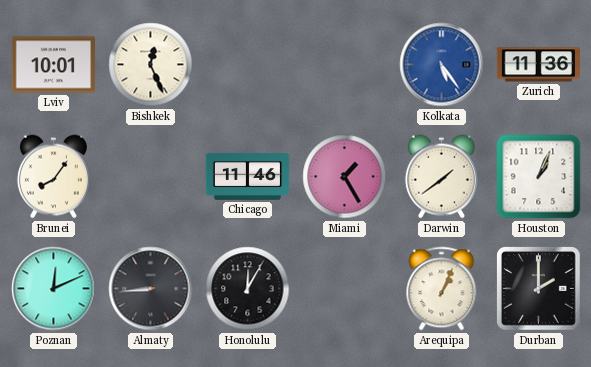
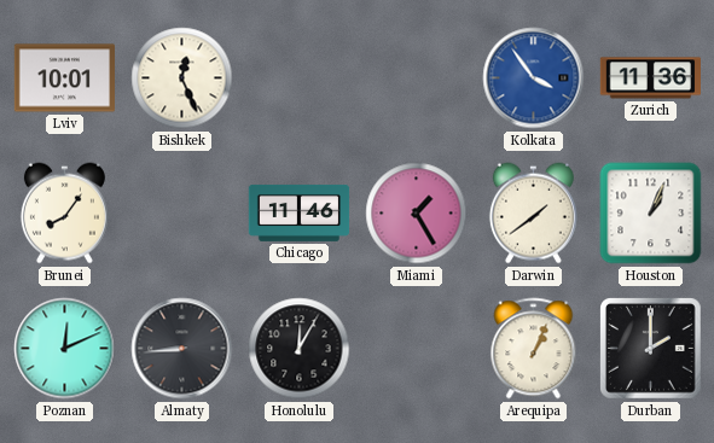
Kolkata: 5:24 -> 3:54 (534, 78)
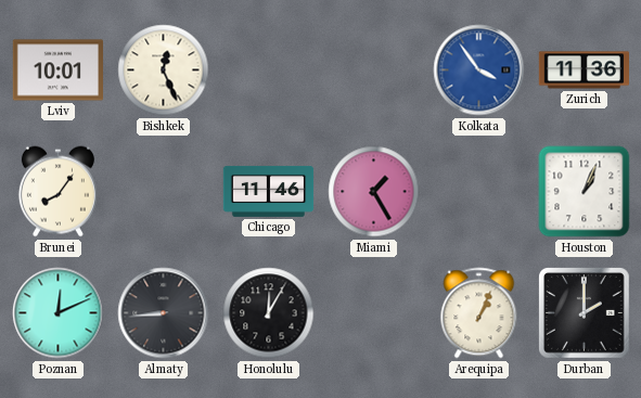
Darwin: 1:39 -> none (533, 214)
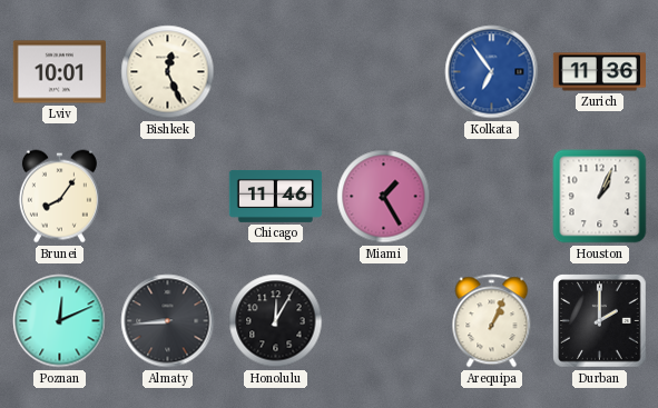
Kolkata: 3:54 -> 6:54 (492, 72)
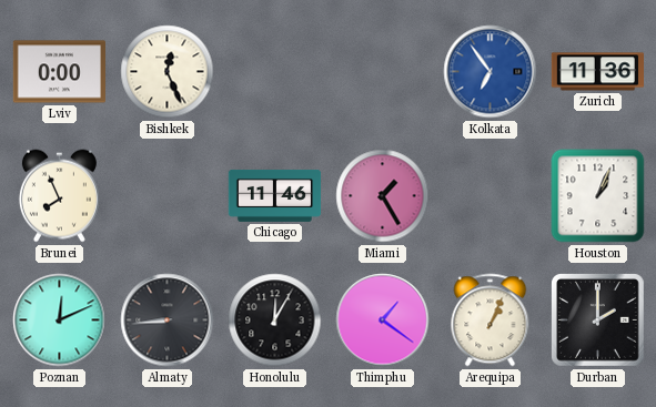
Lviv: 10:01 -> 0:00 (59, 72)
Brunei: 8:06 -> 7:56 (59, 196)
Thimphu: none -> 1:21 (383, 320)
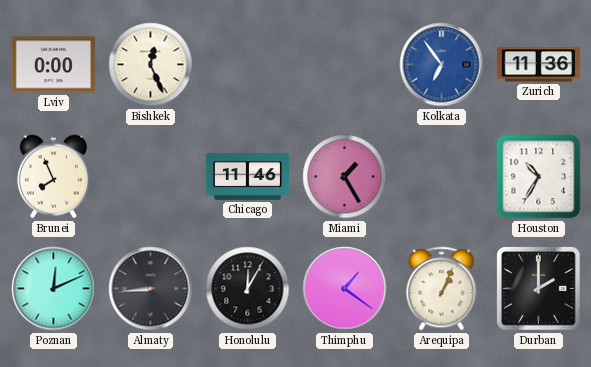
Houston: 1:04 -> 10:35 (539, 177)
